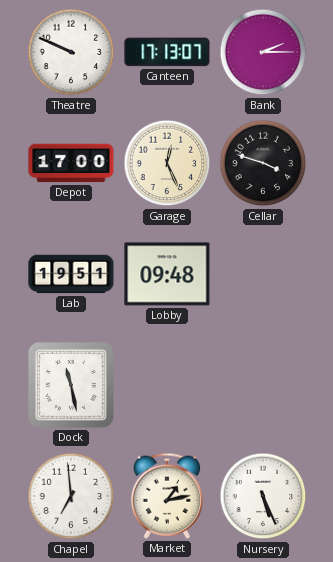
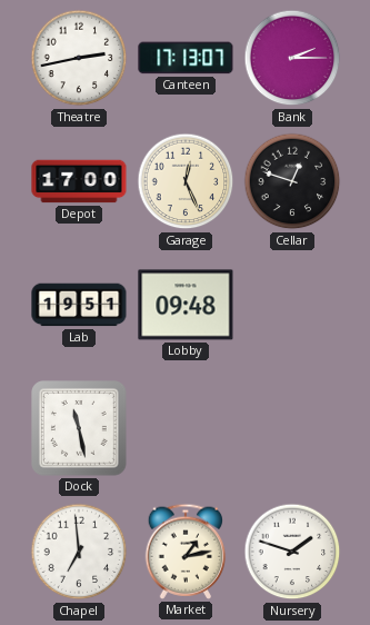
Theatre: 9:49 -> 2:43 (79, 58)
Cellar: 3:48 -> 12:48 (292, 181)
Nursery: 5:26 -> 1:48 (292, 552)
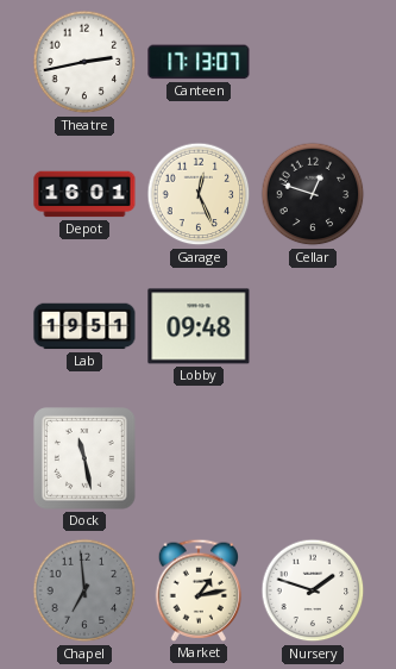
Bank: 2:15 -> none (292, 58)
Depot: 17:00 -> 16:01 (84, 194)
Chapel dial: white -> grey (84, 590)
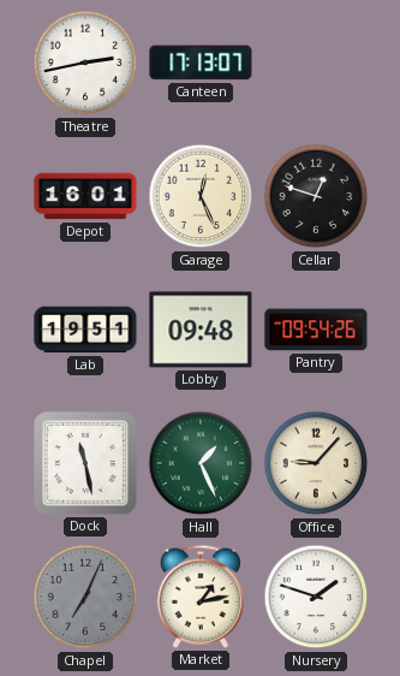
Pantry: none -> 09:54 (316, 330)
Hall: none -> 1:26 (201, 463)
Office: none -> 9:07 (316, 463)
Chapel: 6:59 -> 7:04 (85, 597)
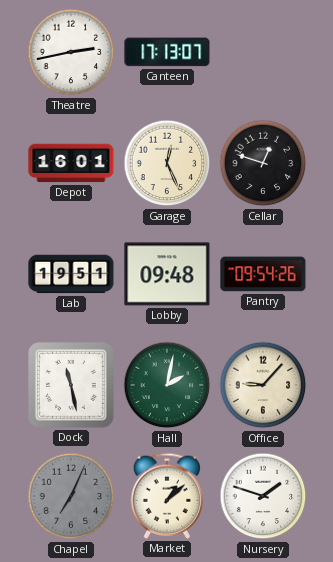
Hall: 1:26 -> 2:02 (167, 385)
Market: 1:13 -> 1:08 (167, 496)
